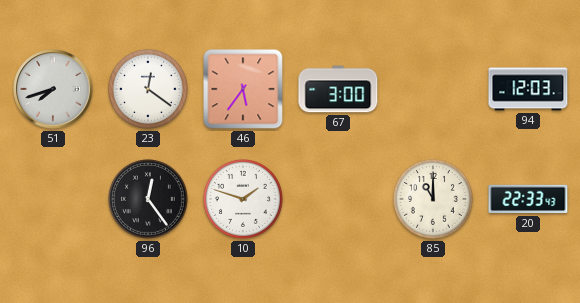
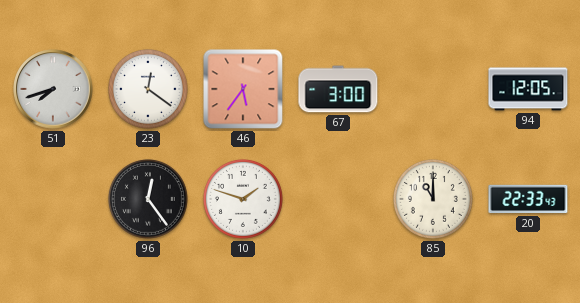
94: 12:03 -> 12:05 (528, 89)
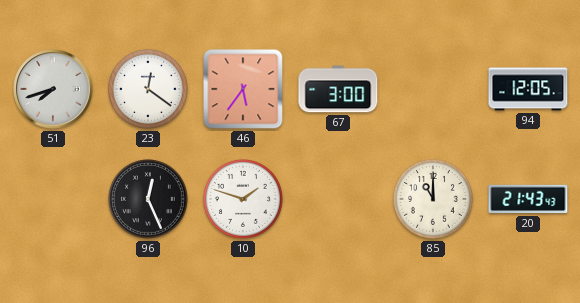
96: 12:24 -> 12:26 (148, 199)
20: 22:33 -> 21:43 (528, 199)
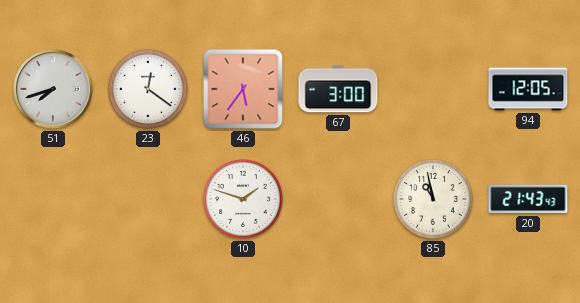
96: 12:26 -> none (148, 199)
85: 11:00 -> 10:58 (433, 199)
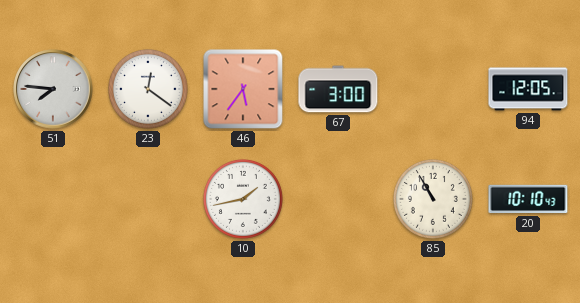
51: 7:42 -> 7:46 (53, 89)
10: 1:48 -> 1:43 (243, 199)
85: 10:58 -> 10:55 (433, 199)
20: 21:43 -> 10:10 (528, 199)
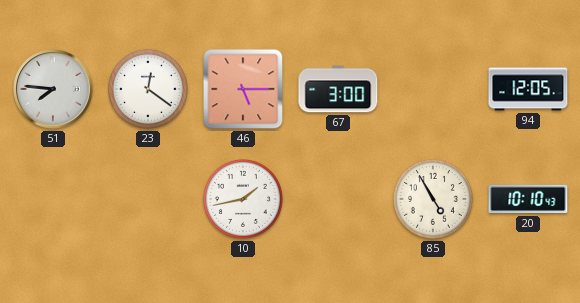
46: 5:36 -> 5:15 (243, 89)
85: 10:55 -> 4:55 (433, 199)
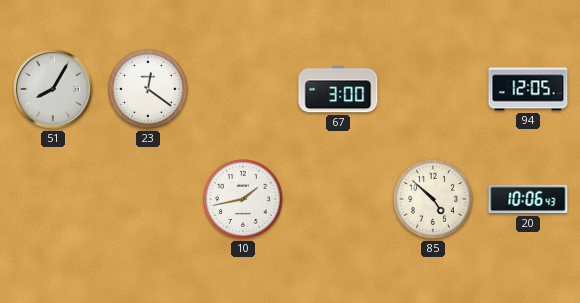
51: 7:46 -> 8:05 (53, 89)
46: 5:15 -> none (243, 89)
85: 4:55 -> 4:52 (433, 199)
20: 10:10 -> 10:06 (528, 199)
